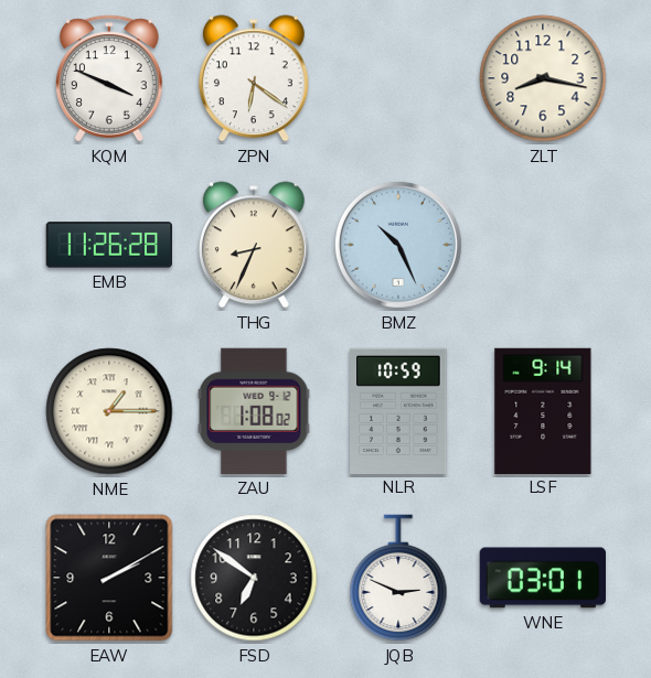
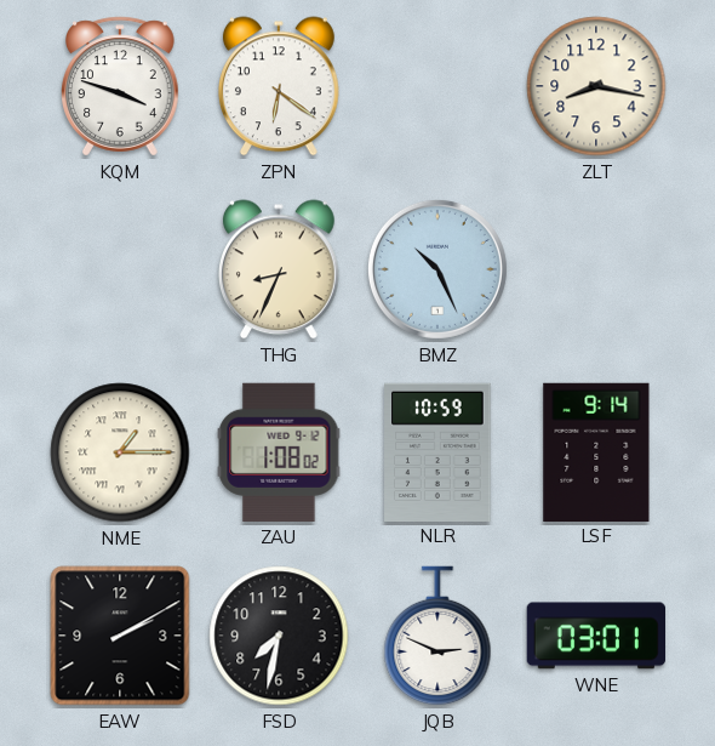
KQM: 3:49 -> 3:48 (120, 86)
EMB: 11:26 -> none (109, 245)
FSD: 6:51 -> 7:32 (279, 636)
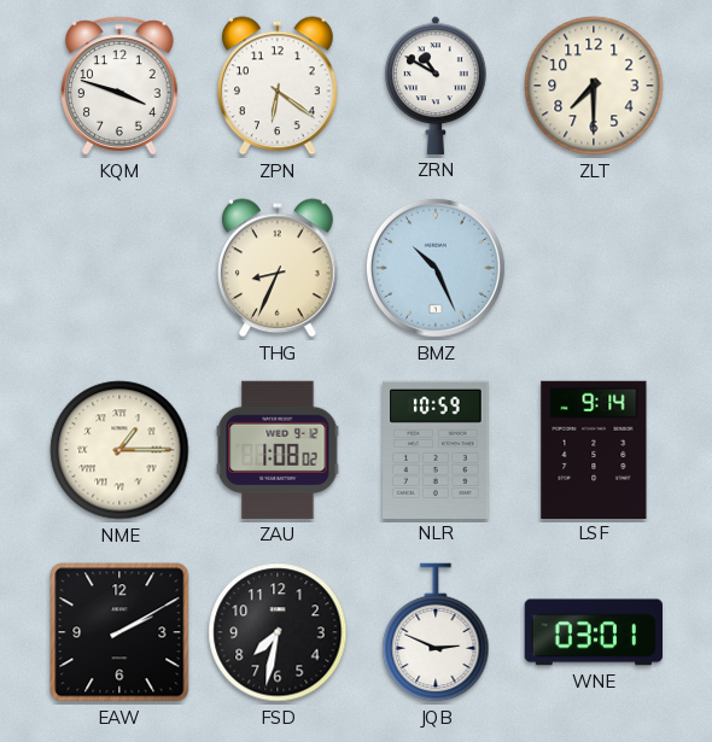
ZRN: none -> 10:50 (436, 86)
ZLT: 8:17 -> 7:30 (594, 86)
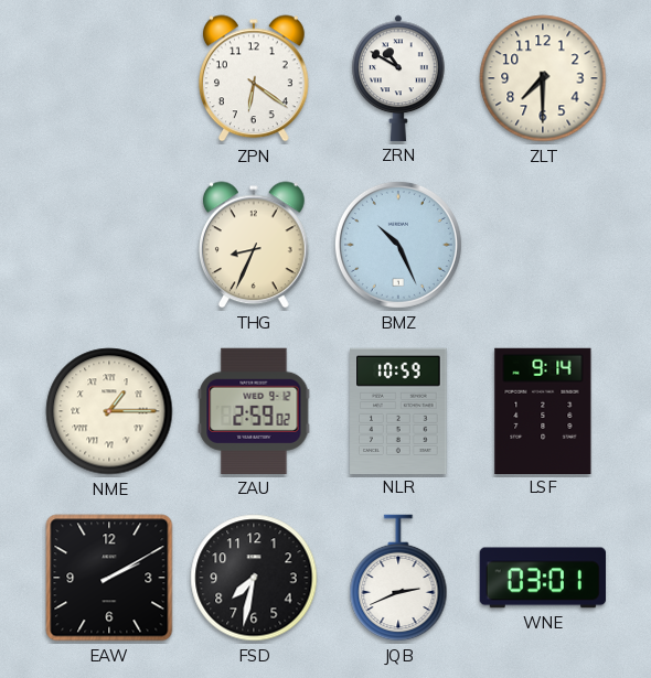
KQM: 3:48 -> none (119, 86)
ZAU: 1:08 -> 2:59 (254, 411)
JQB: 2:49 -> 2:41 (398, 578)
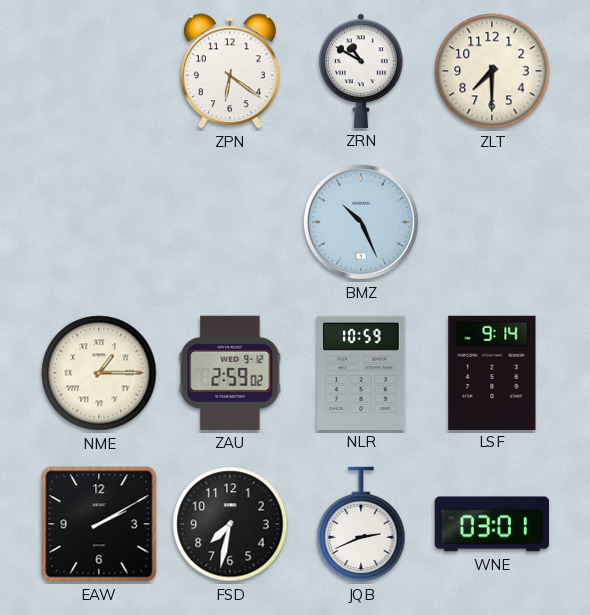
THG: 8:34 -> none (254, 245)
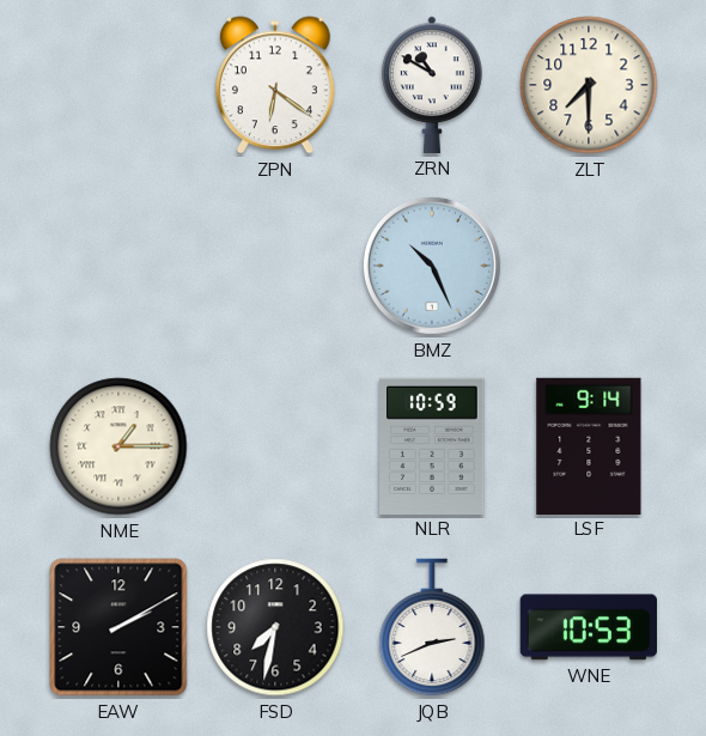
ZAU: 2:59 -> none (230, 373)
WNE: 03:01 -> 10:53 (588, 627)
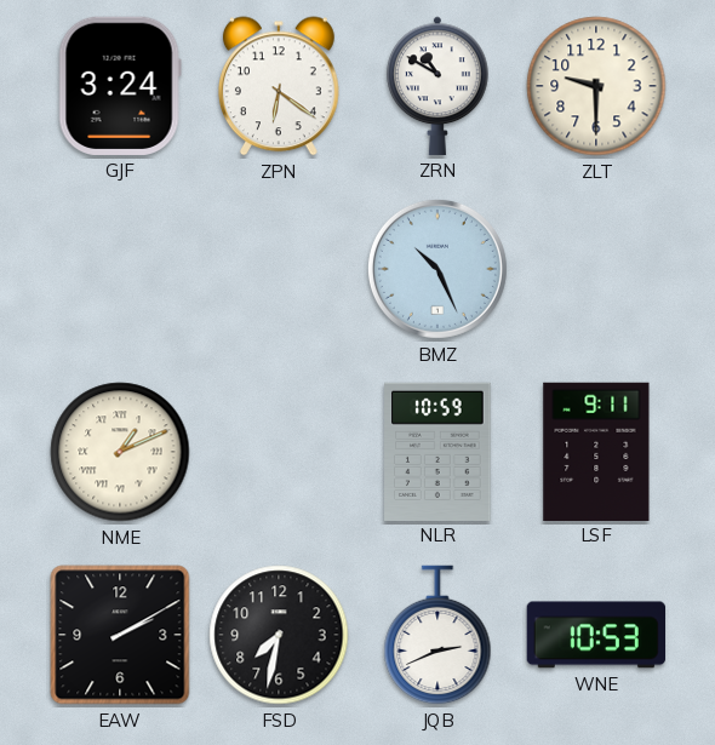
GJF: none -> 3:24 (120, 86)
ZLT: 7:30 -> 9:30 (596, 86)
NME: 1:15 -> 1:11 (120, 452)
LSF: 9:14 -> 9:11 (596, 451)
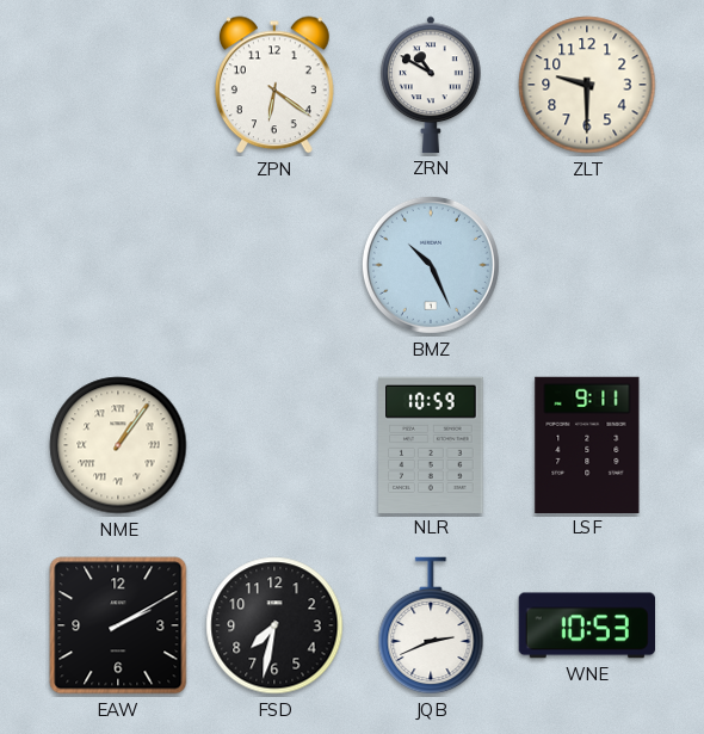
GJF: 3:24 -> none (120, 86)
NME: 1:11 -> 1:06 (118, 445)
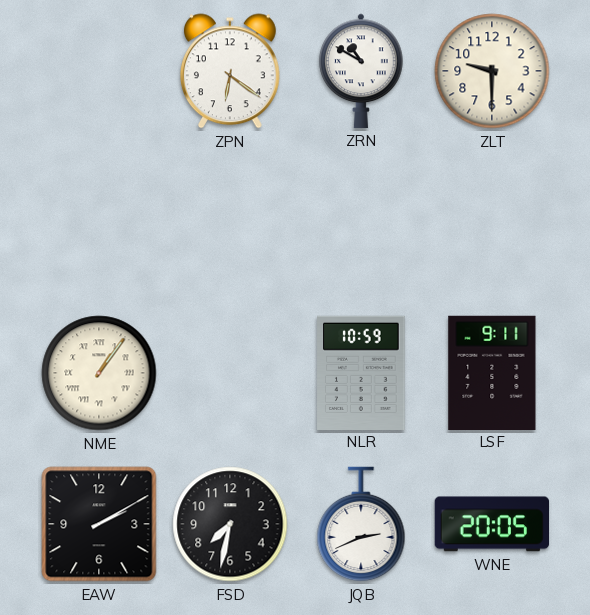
BMZ: 10:26 -> none (431, 265)
WNE: 10:53 -> 20:05 (491, 524)
